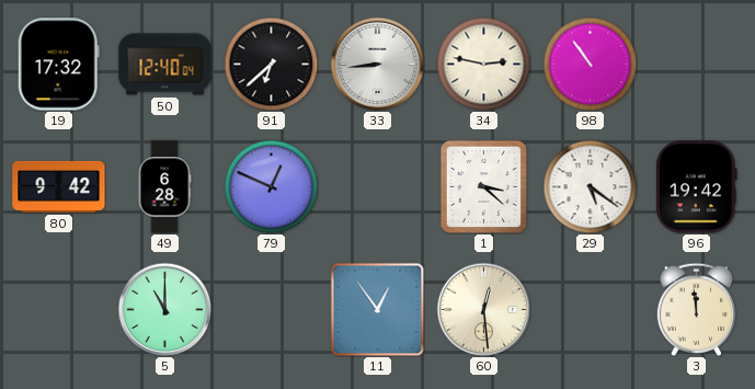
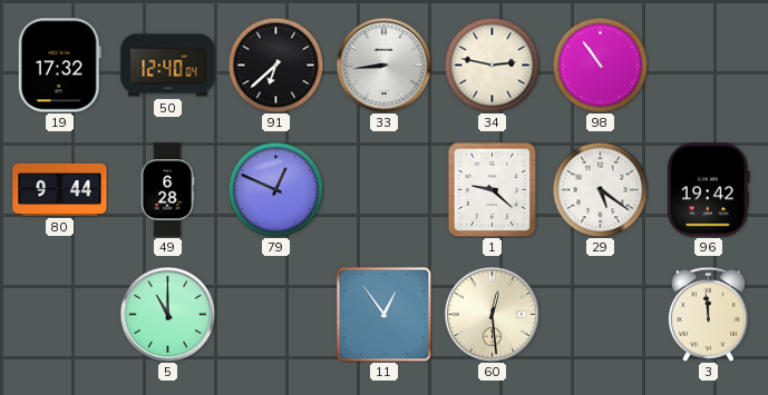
80: 9:42 -> 9:44 (60, 189)
1: 3:22 -> 9:22 (492, 189)
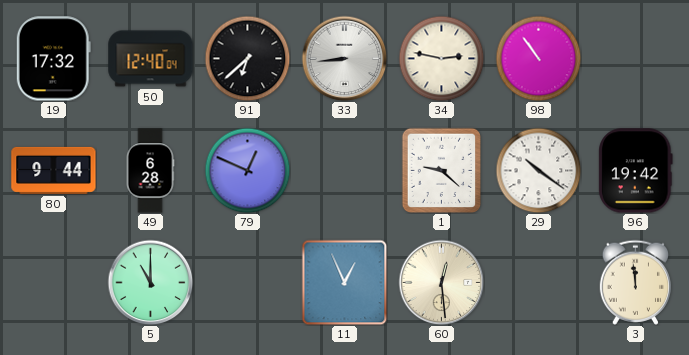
29: 5:21 -> 10:21 (538, 170)
11: 12:54 -> 12:56 (344, 282)
